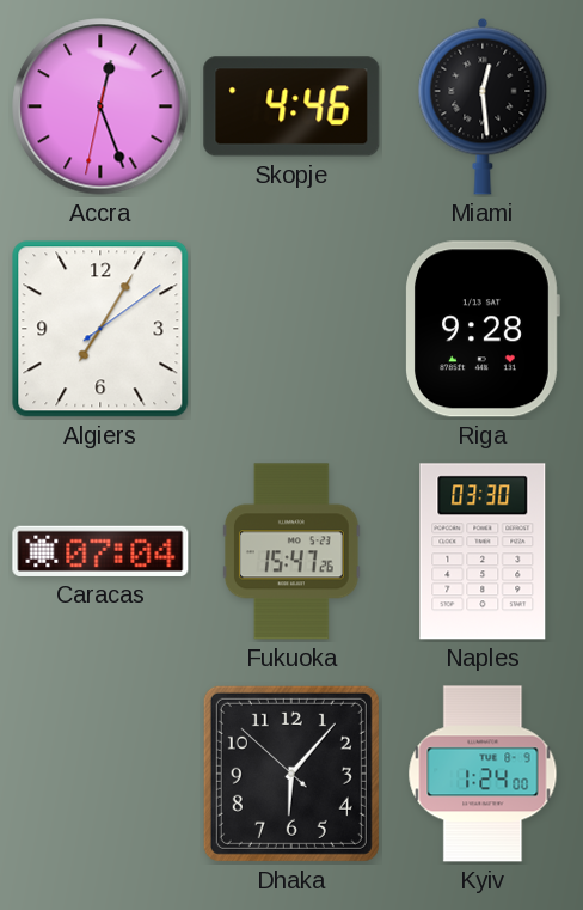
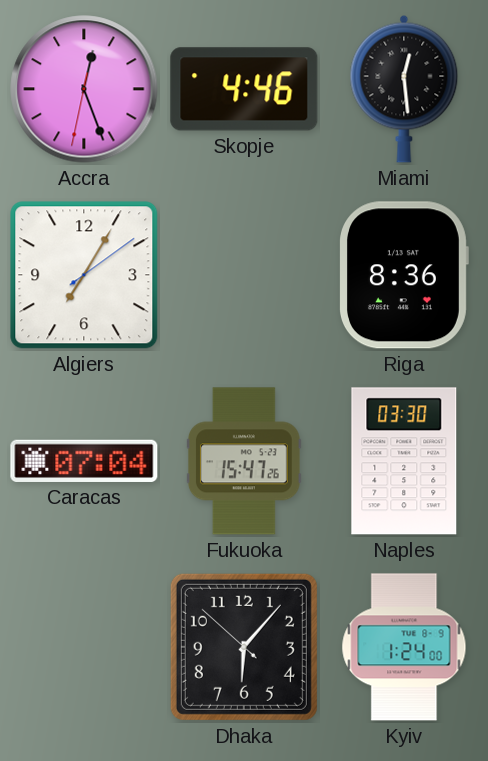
Riga: 9:28 -> 8:36 (404, 275)
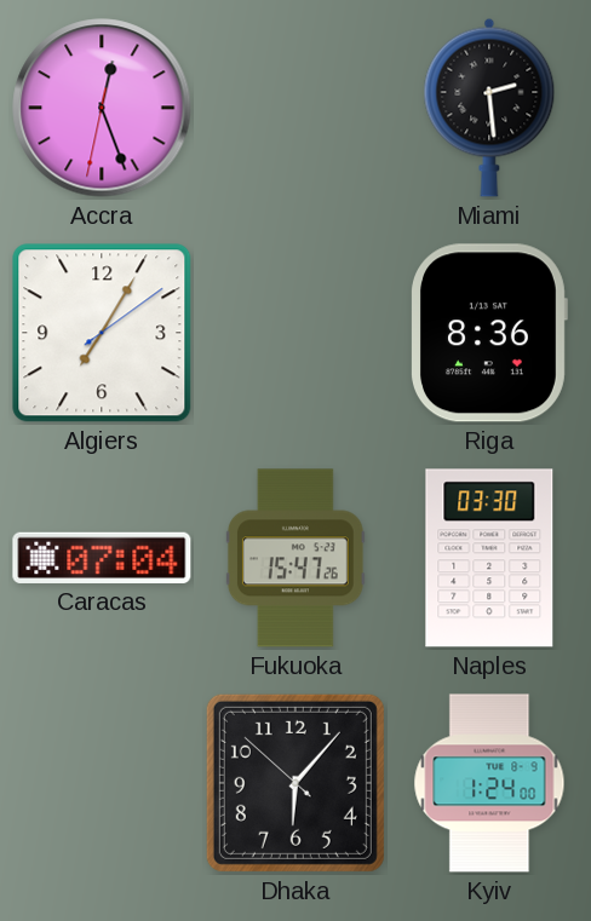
Skopje: 4:46 -> none (244, 89)
Miami: 12:29 -> 2:29 (489, 108)
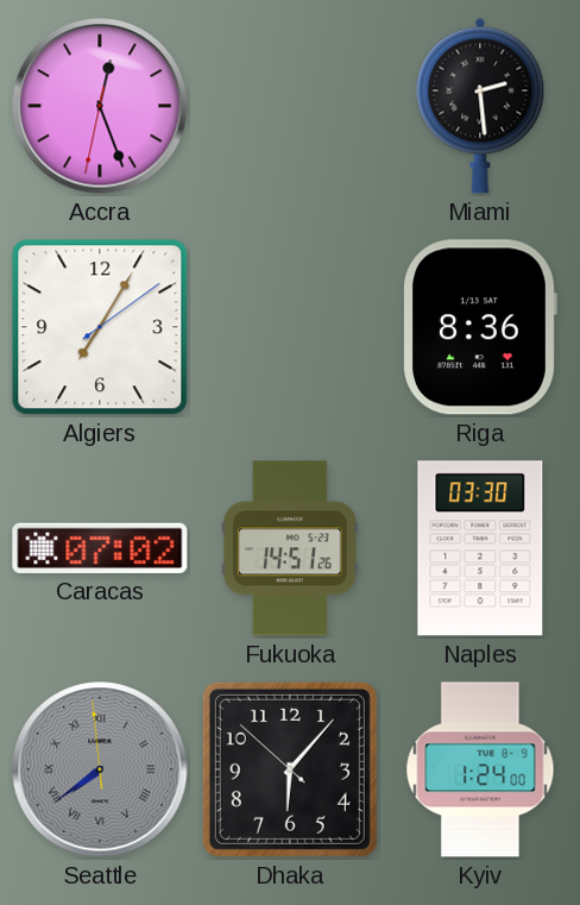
Caracas: 07:04 -> 07:02 (100, 548)
Fukuoka: 15:47 -> 14:51 (290, 548)
Seattle: none -> 7:38 (100, 769)
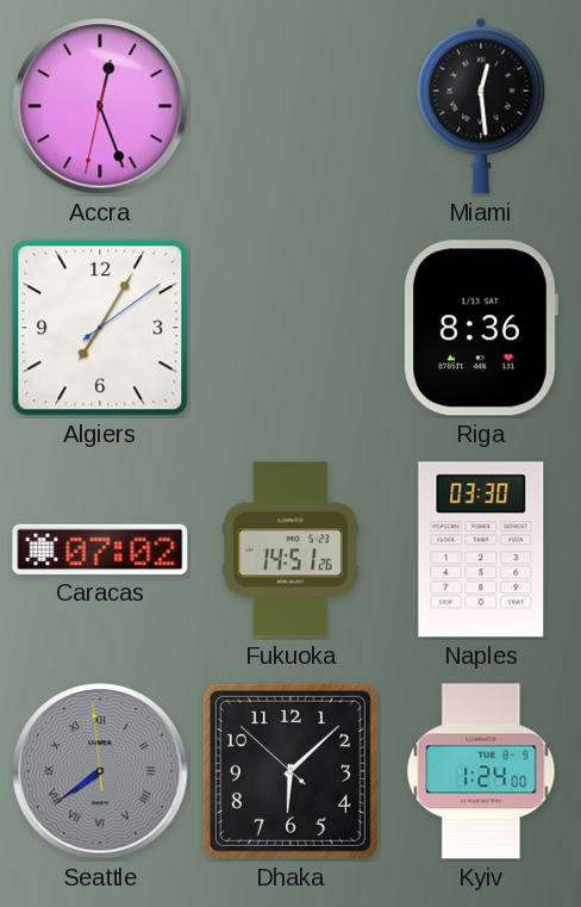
Miami: 2:29 -> 12:29 (481, 106)
Dhaka: 6:06 -> 6:07 (290, 771)
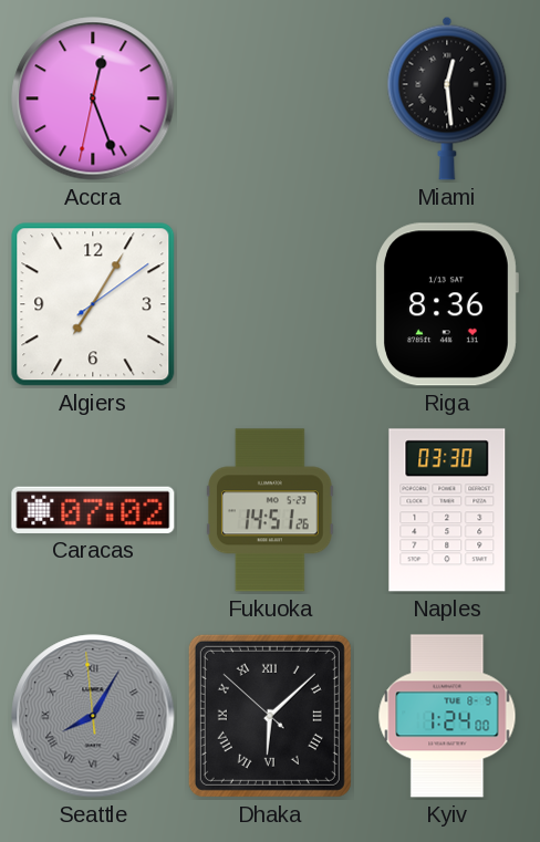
Seattle: 7:38 -> 8:04 (93, 716)
Dhaka numerals: Arabic -> Roman (270, 716)
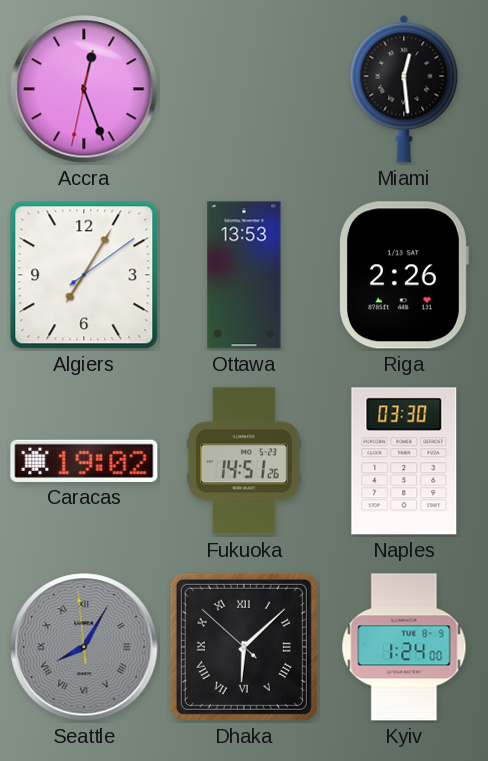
Ottawa: none -> 13:53 (244, 275)
Riga: 8:36 -> 2:26 (404, 275)
Caracas: 07:02 -> 19:02 (84, 461)
